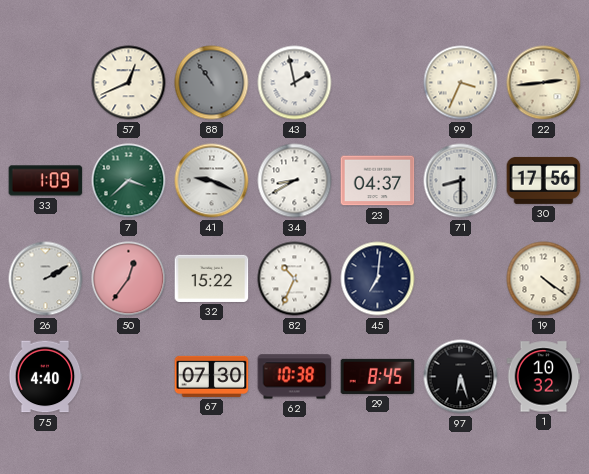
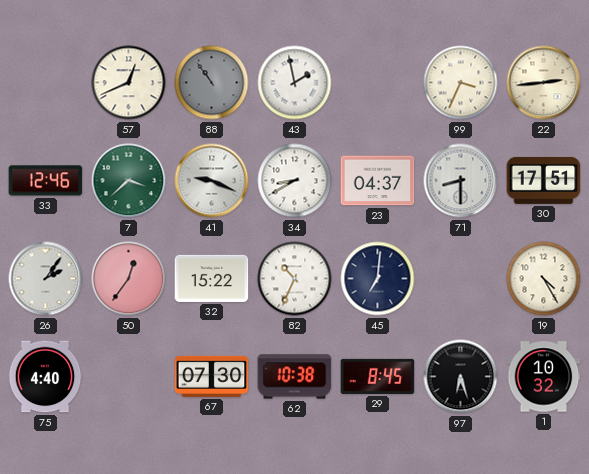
33: 1:09 -> 12:46 (46, 181)
30: 17:56 -> 17:51 (544, 180)
26: 2:10 -> 2:06 (46, 279)
19: 4:21 -> 4:25 (544, 279)
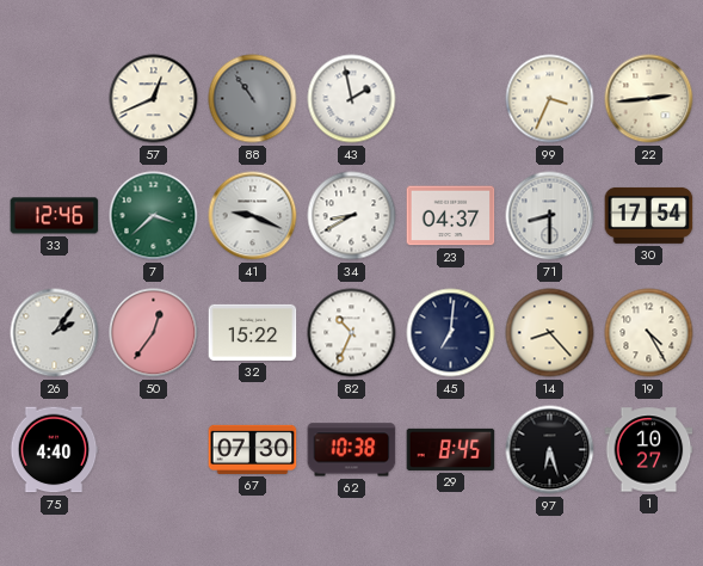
30: 17:51 -> 17:54 (649, 215)
14: none -> 8:23 (550, 333)
1: 10:32 -> 10:27 (649, 450)
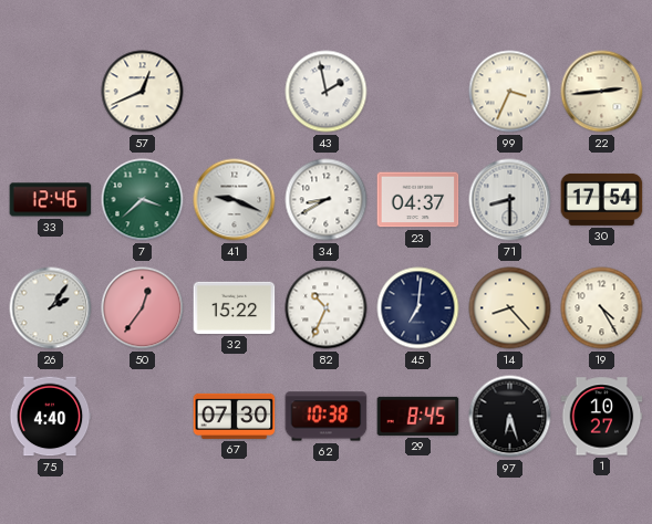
88: 10:54 -> none (253, 99)
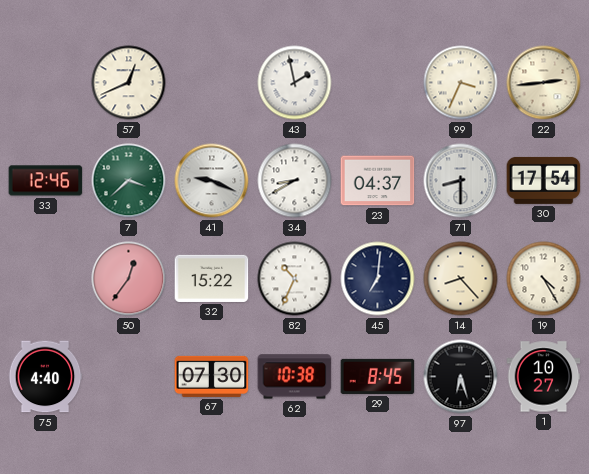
26: 2:06 -> none (51, 308)
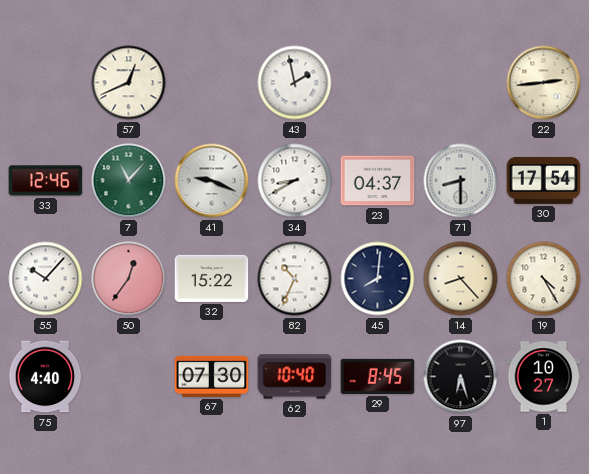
99: 3:34 -> none (461, 83)
7: 3:38 -> 11:07 (129, 181)
55: none -> 10:07 (46, 279)
45: 7:01 -> 8:01 (378, 279)
62: 10:38 -> 10:40 (295, 377)
